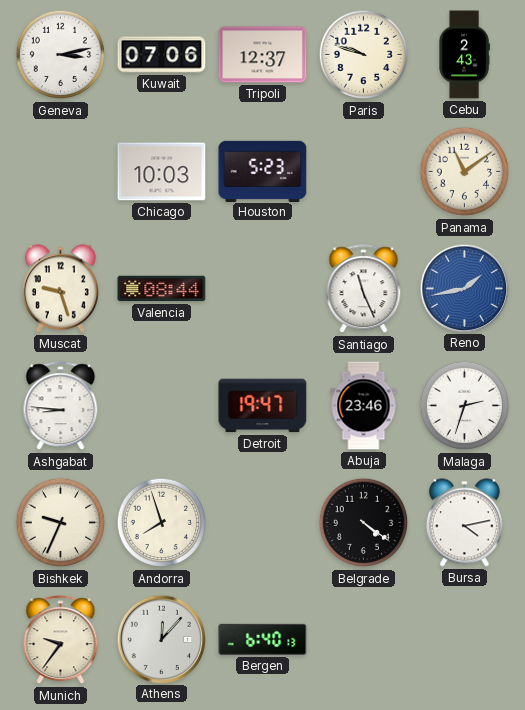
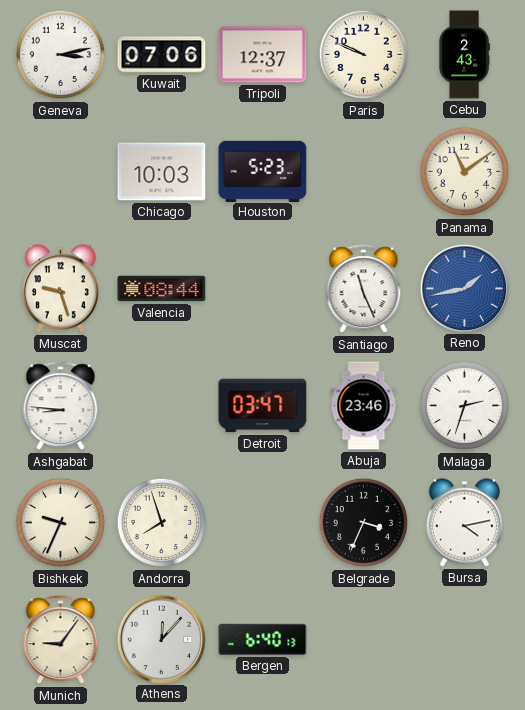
Paris: 9:48 -> 9:49 (364, 55)
Detroit: 19:47 -> 03:47 (263, 406)
Belgrade: 4:21 -> 3:34 (364, 523)
Munich: 9:36 -> 9:06 (61, 640)
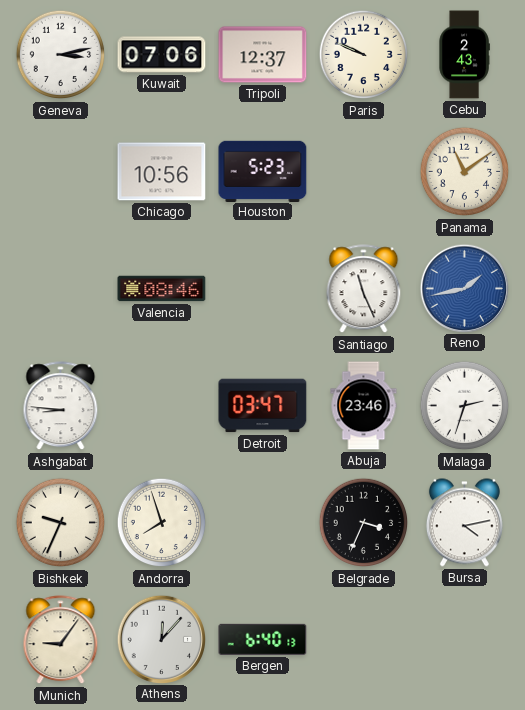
Chicago: 10:03 -> 10:56 (162, 172)
Muscat: 9:27 -> none (60, 289)
Valencia: 08:44 -> 08:46 (162, 289)
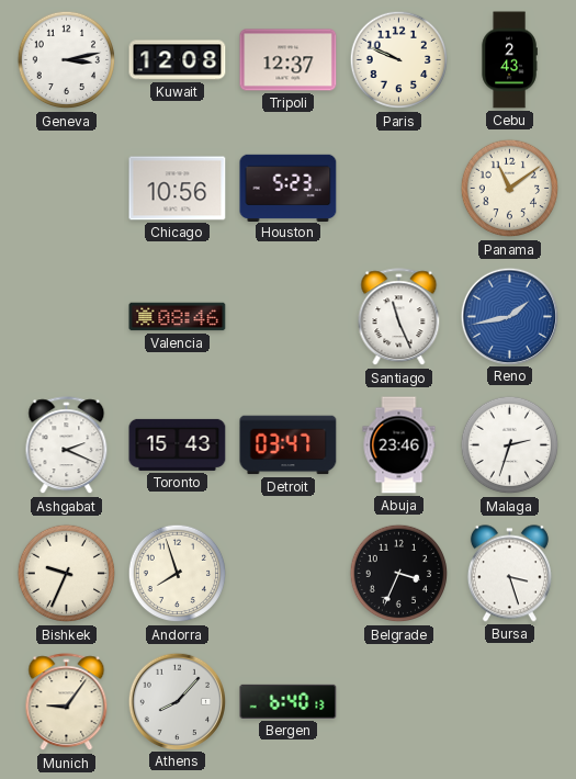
Kuwait: 07:06 -> 12:08 (178, 60)
Ashgabat: 8:46 -> 2:19 (67, 445)
Toronto: none -> 15:43 (178, 444)
Bursa: 4:13 -> 3:27 (509, 574)
Athens: 12:07 -> 8:07 (177, 701)
